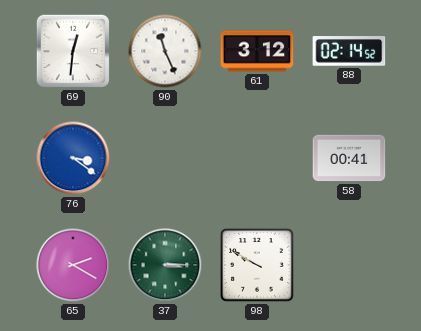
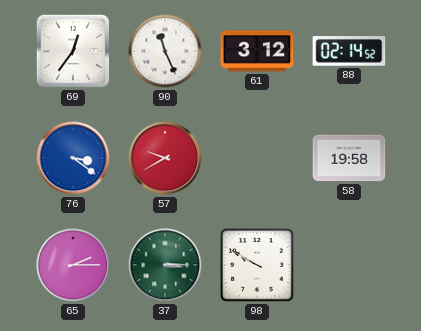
69: 12:31 -> 12:36 (73, 51)
57: none -> 9:40 (165, 158)
58: 00:41 -> 19:58 (349, 158)
65: 2:20 -> 2:15 (73, 265)
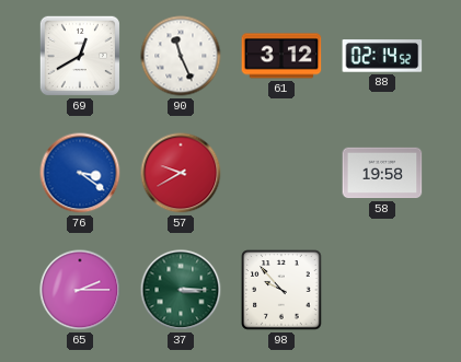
69: 12:36 -> 12:40 (80, 56)
98: 9:50 -> 9:53 (281, 290)
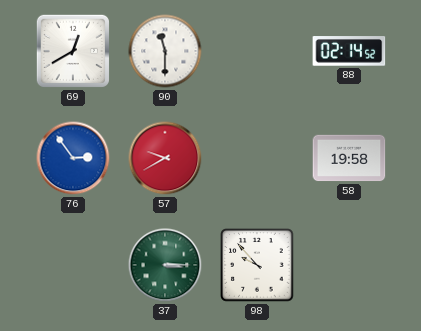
90: 11:26 -> 11:30 (165, 51)
61: 3:12 -> none (281, 56)
76: 3:21 -> 2:54 (73, 158)
65: 2:15 -> none (80, 290)
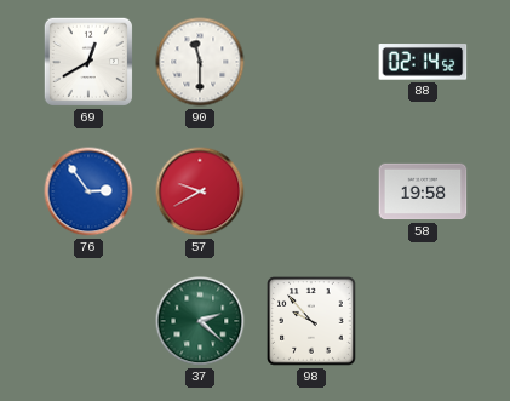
37: 3:15 -> 2:22 (200, 321)
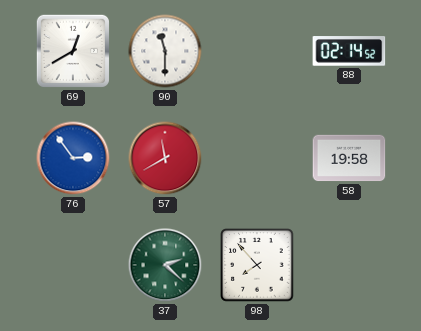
57: 9:40 -> 11:40 (165, 158)
98: 9:53 -> 7:53 (257, 265)
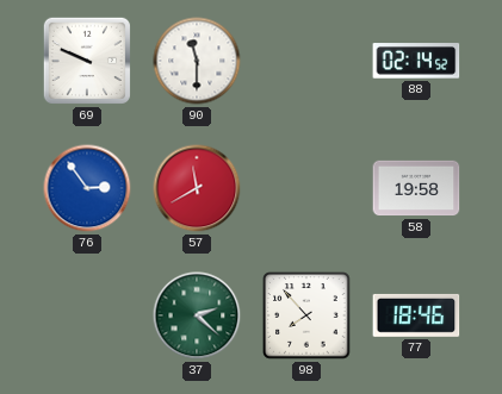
69: 12:40 -> 9:49 (87, 61)
77: none -> 18:46 (416, 315)
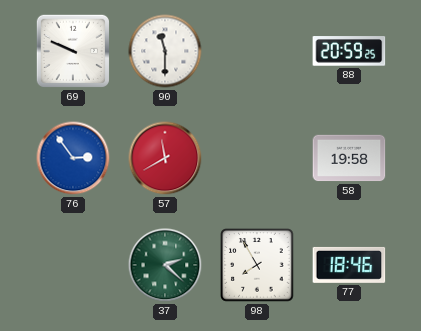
88: 02:14 -> 20:59 (349, 51)
98: 7:53 -> 7:55 (257, 265)
